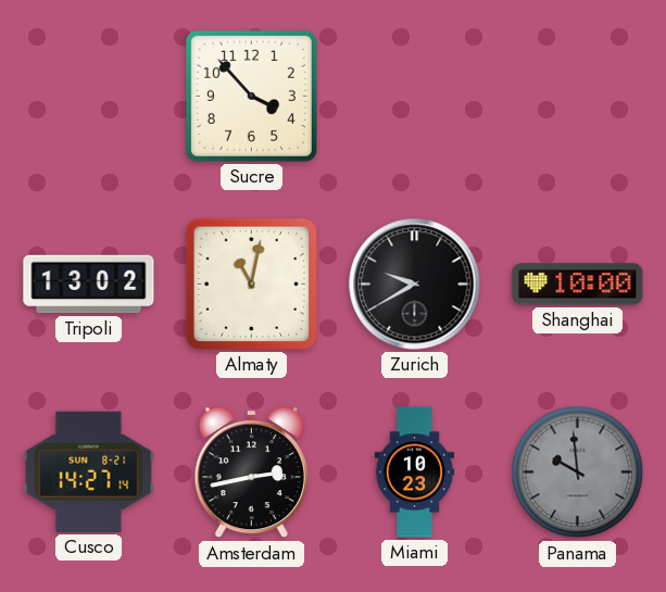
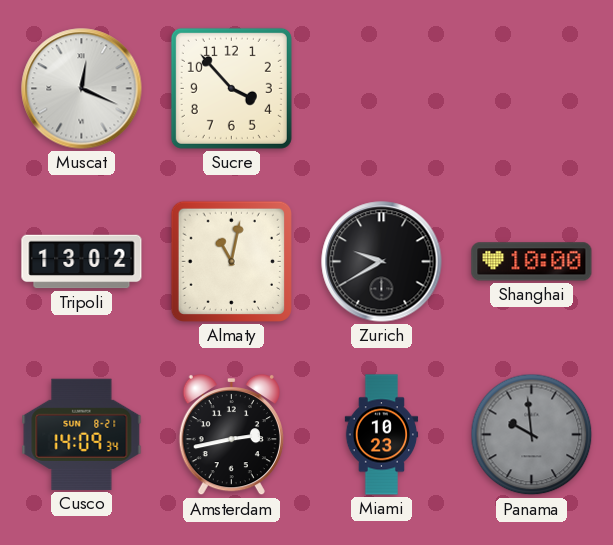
Muscat: none -> 12:19 (82, 89)
Cusco: 14:27 -> 14:09 (82, 434)
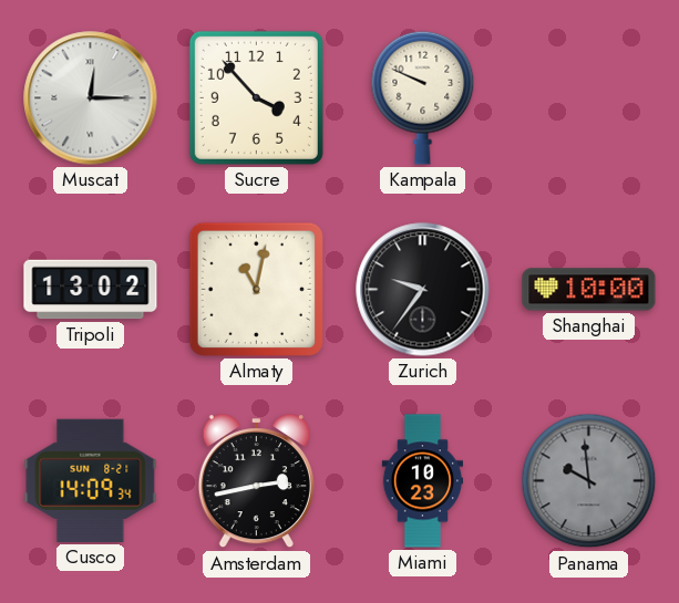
Muscat: 12:19 -> 12:15 (91, 98)
Kampala: none -> 9:49 (423, 97)
Zurich: 9:40 -> 9:36 (423, 290)
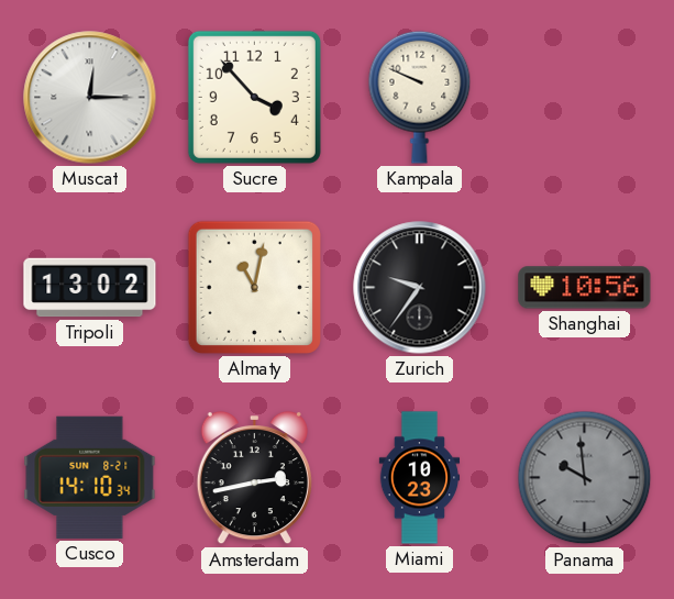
Shanghai: 10:00 -> 10:56 (585, 288)
Cusco: 14:09 -> 14:10 (90, 477)
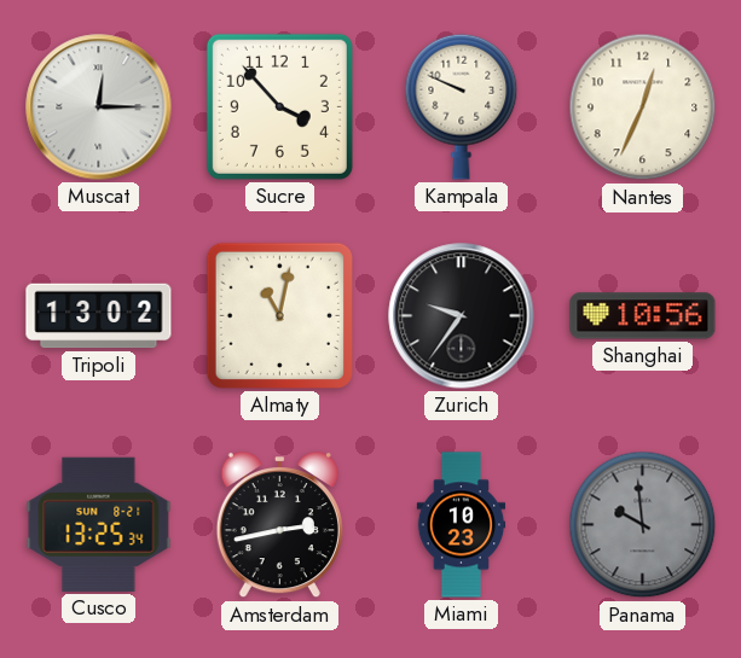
Nantes: none -> 12:34 (643, 107)
Cusco: 14:10 -> 13:25 (99, 524)
